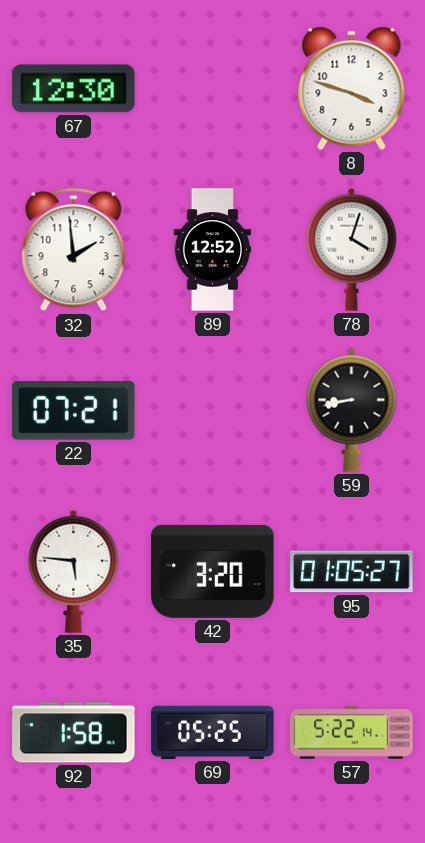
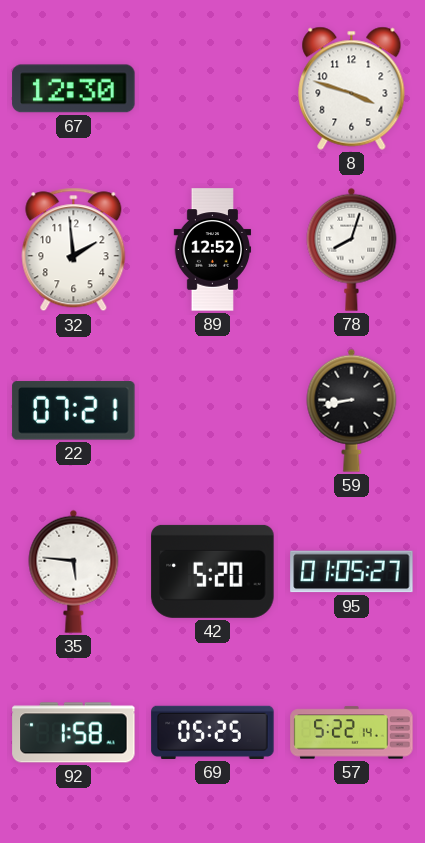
78: 4:03 -> 8:03 (352, 249)
42: 3:20 -> 5:20 (213, 571)
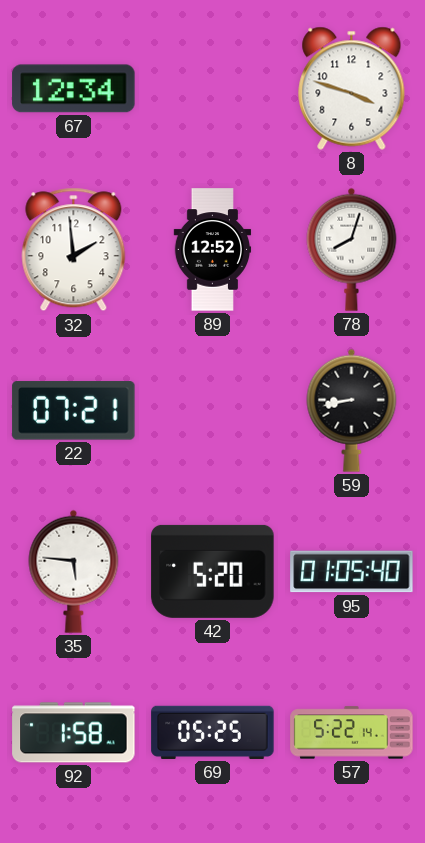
67: 12:30 -> 12:34 (74, 89)
95: 01:05:27 -> 01:05:40 (352, 572)
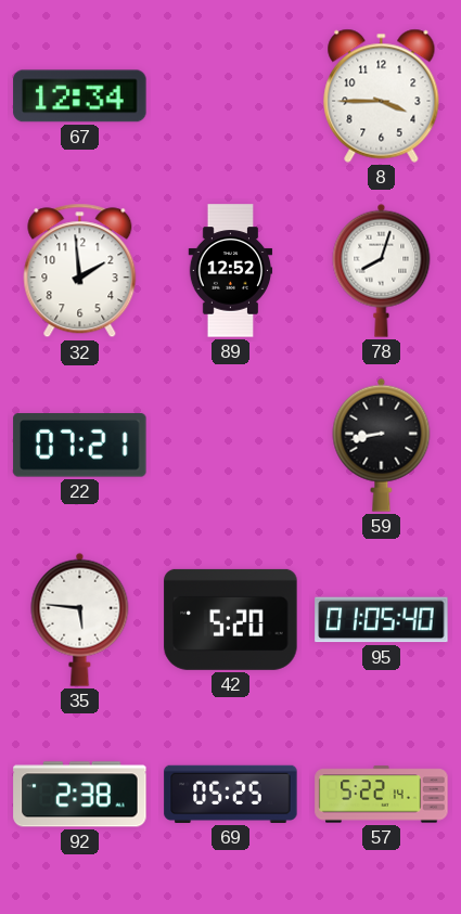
8: 3:48 -> 3:45 (382, 95)
92: 1:58 -> 2:38 (80, 795)
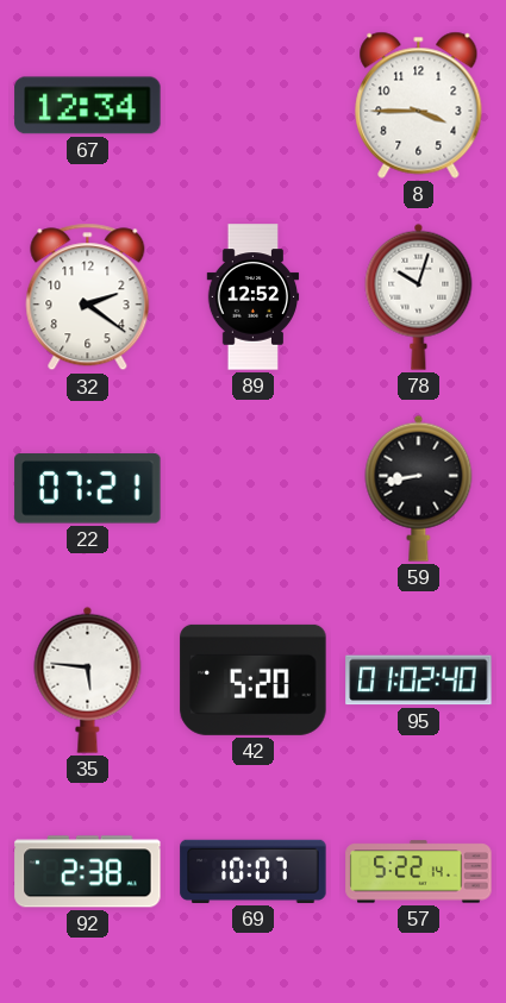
32: 1:59 -> 2:21 (88, 297)
78: 8:03 -> 10:03 (419, 296)
95: 01:05 -> 01:02 (419, 681)
69: 05:25 -> 10:07 (254, 871)
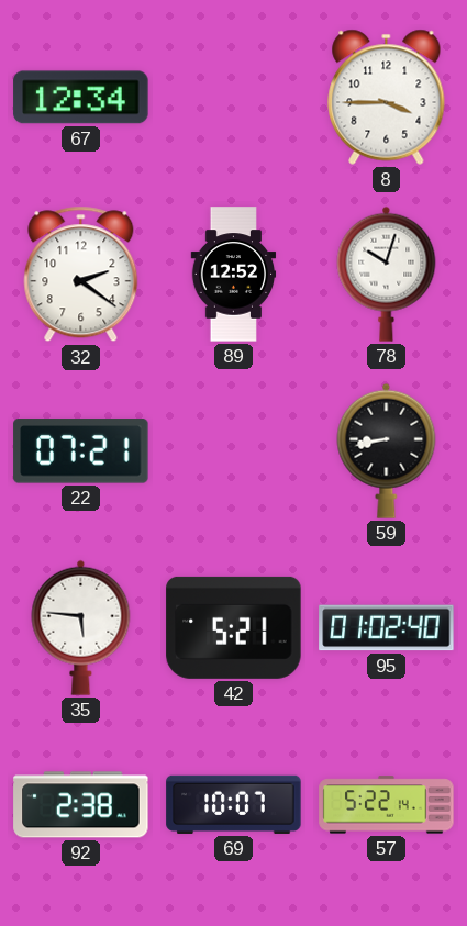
42: 5:20 -> 5:21 (234, 627)
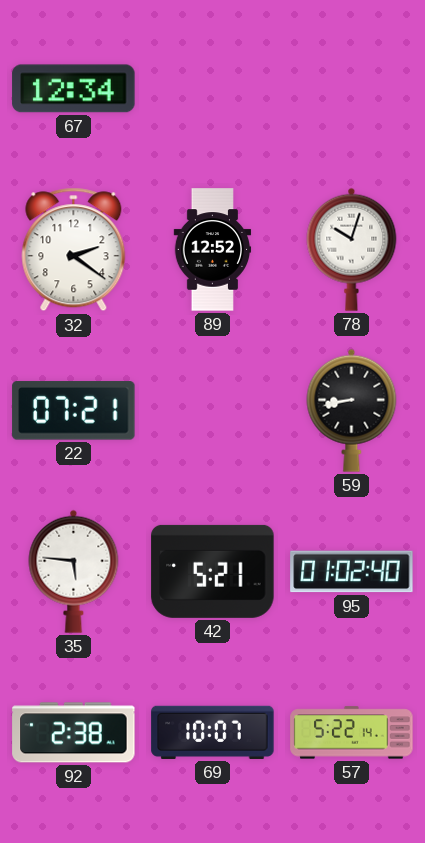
8: 3:45 -> none (387, 97)
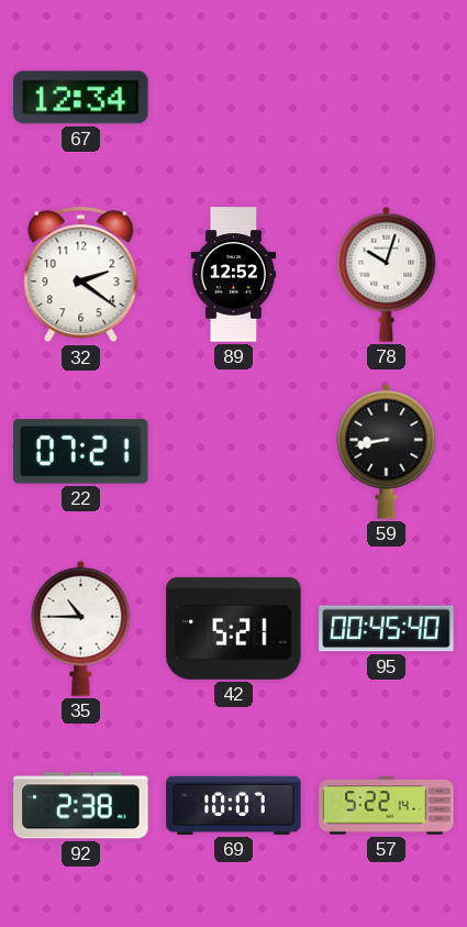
35: 5:46 -> 10:45 (81, 628)
95: 01:02 -> 00:45 (387, 629)
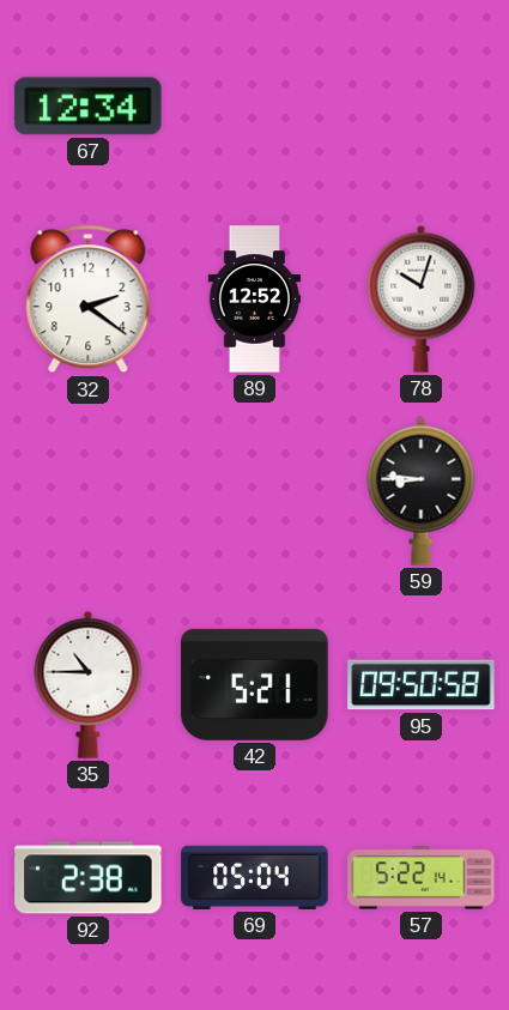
22: 07:21 -> none (81, 452)
59: 8:43 -> 8:46 (422, 491)
95: 00:45 -> 09:50 (422, 685)
69: 10:07 -> 05:04 (255, 877)
